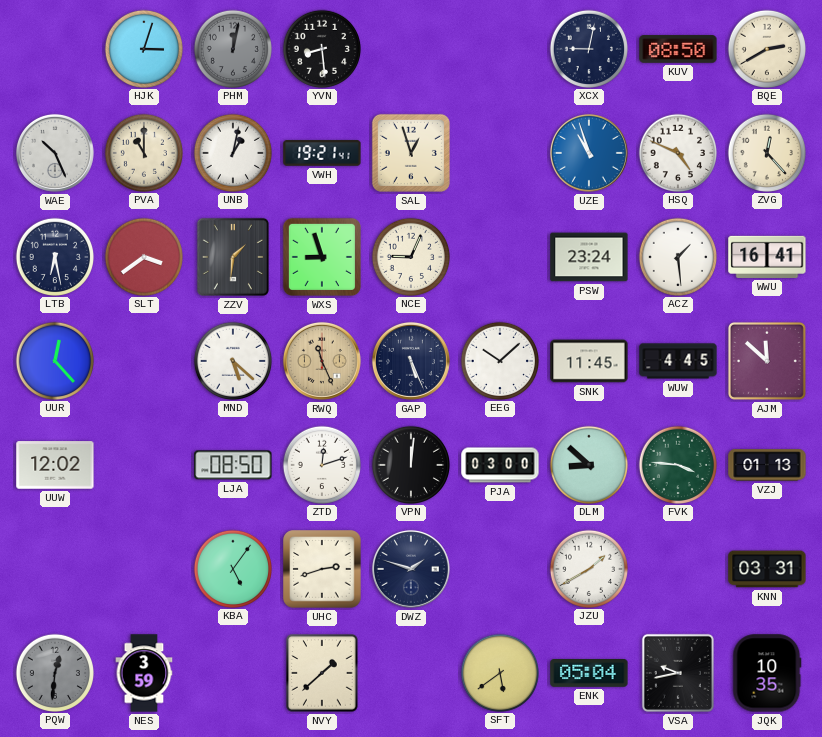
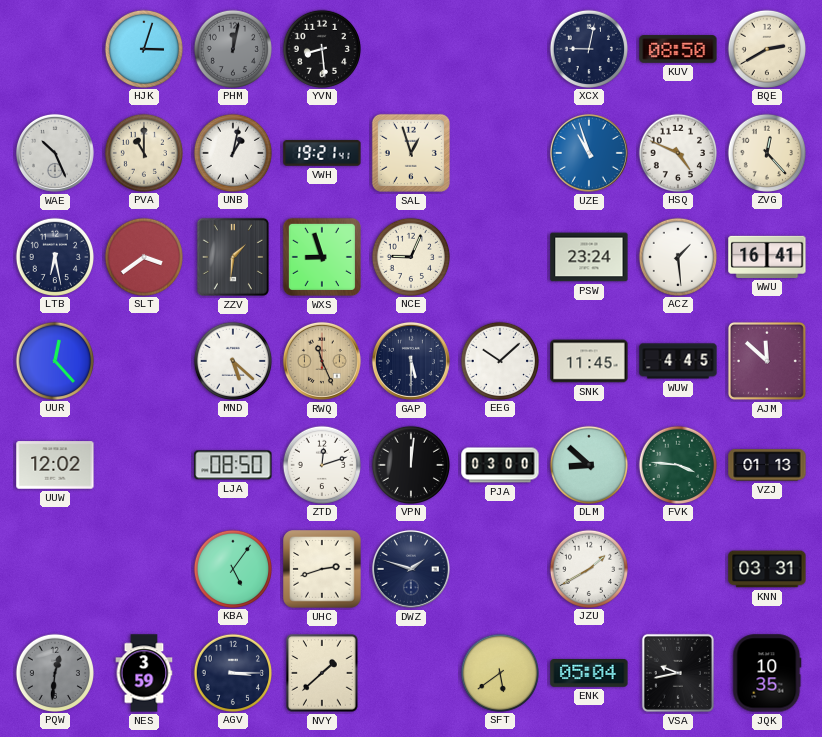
GAP: 5:26 -> 5:30 (411, 361)
AGV: none -> 3:15 (232, 672)
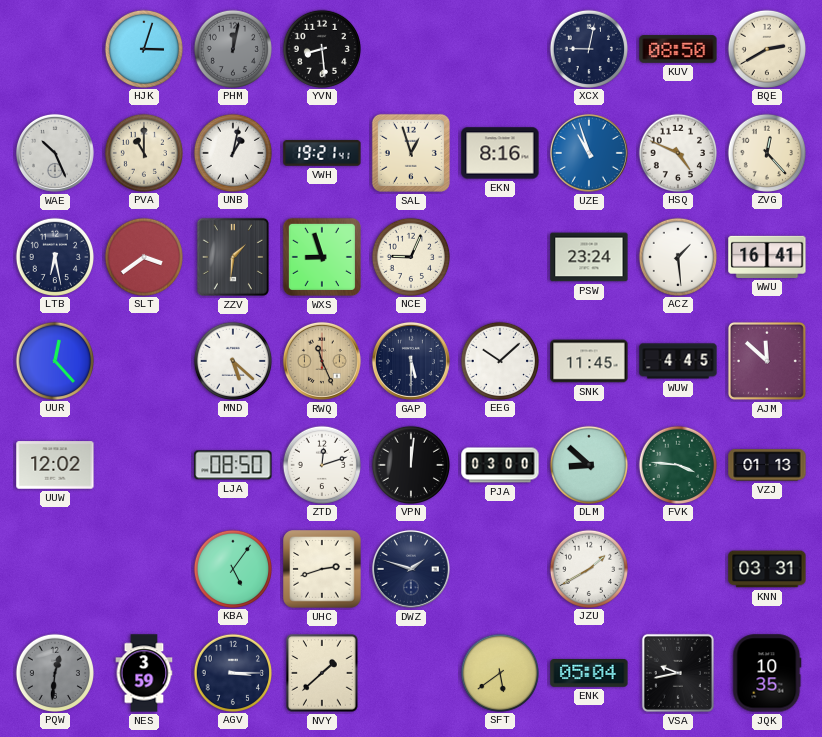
EKN: none -> 8:16 (500, 153)
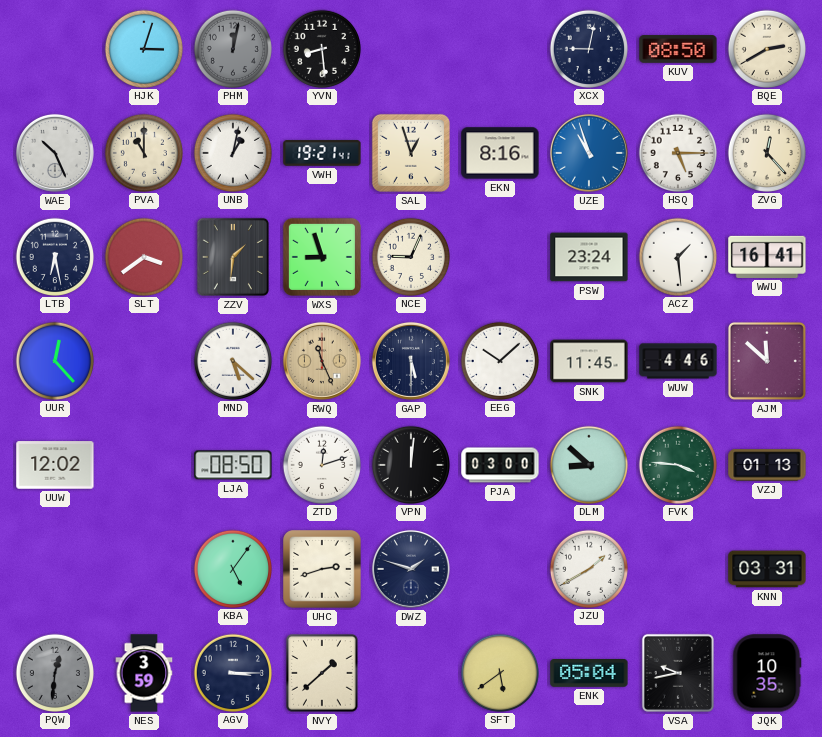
HSQ: 4:49 -> 5:15 (677, 152)
WUW: 4:45 -> 4:46 (678, 361)
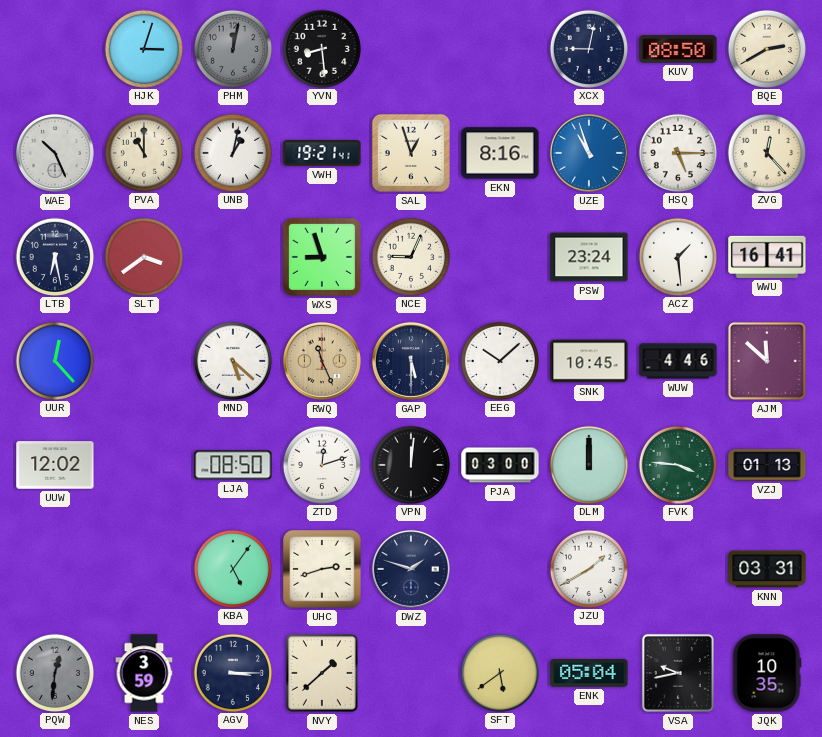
ZZV: 1:31 -> none (233, 257)
SNK: 11:45 -> 10:45 (589, 361)
DLM: 8:52 -> 12:00 (588, 464)
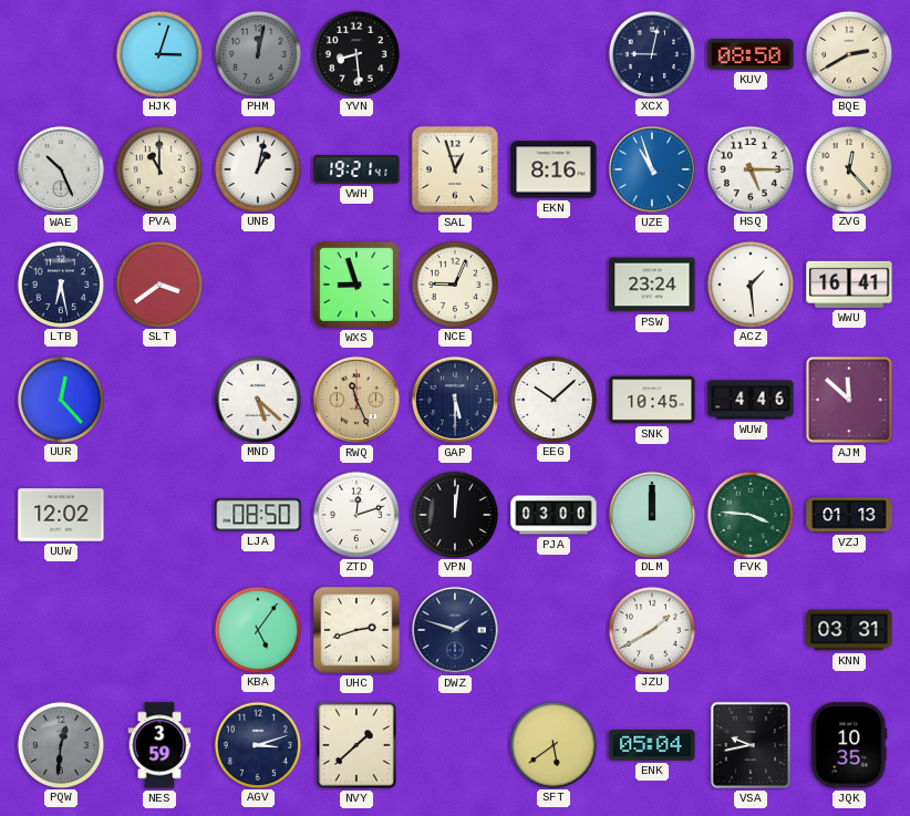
AGV: 3:15 -> 3:12 (257, 744)
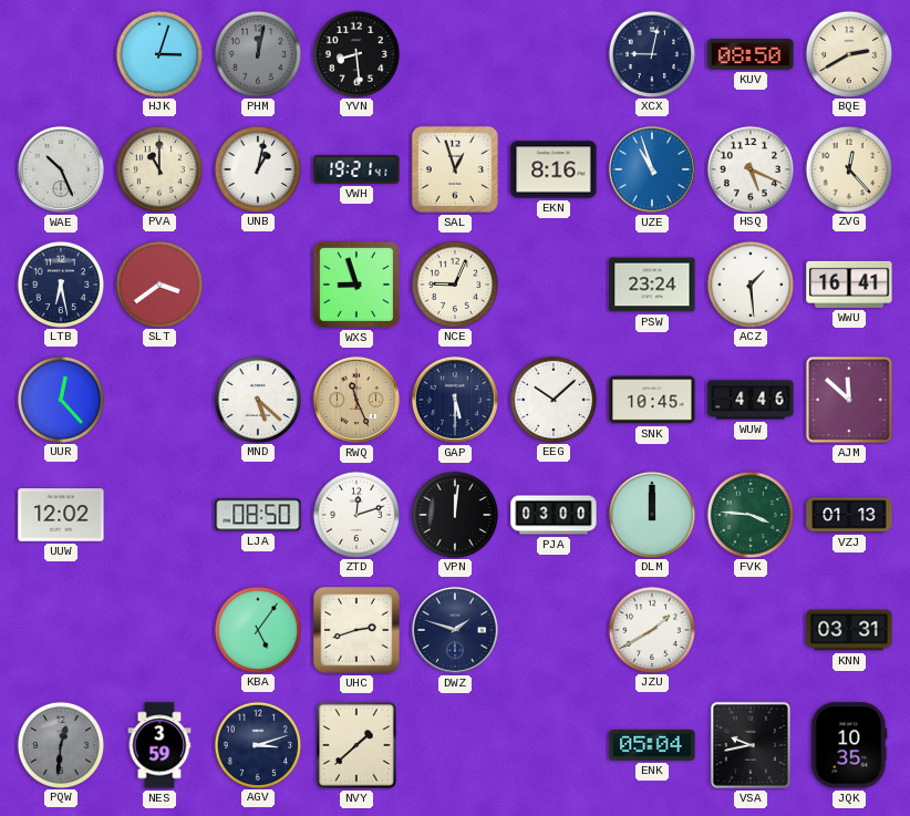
HSQ: 5:15 -> 5:19 (749, 168)
SFT: 5:39 -> none (552, 744)
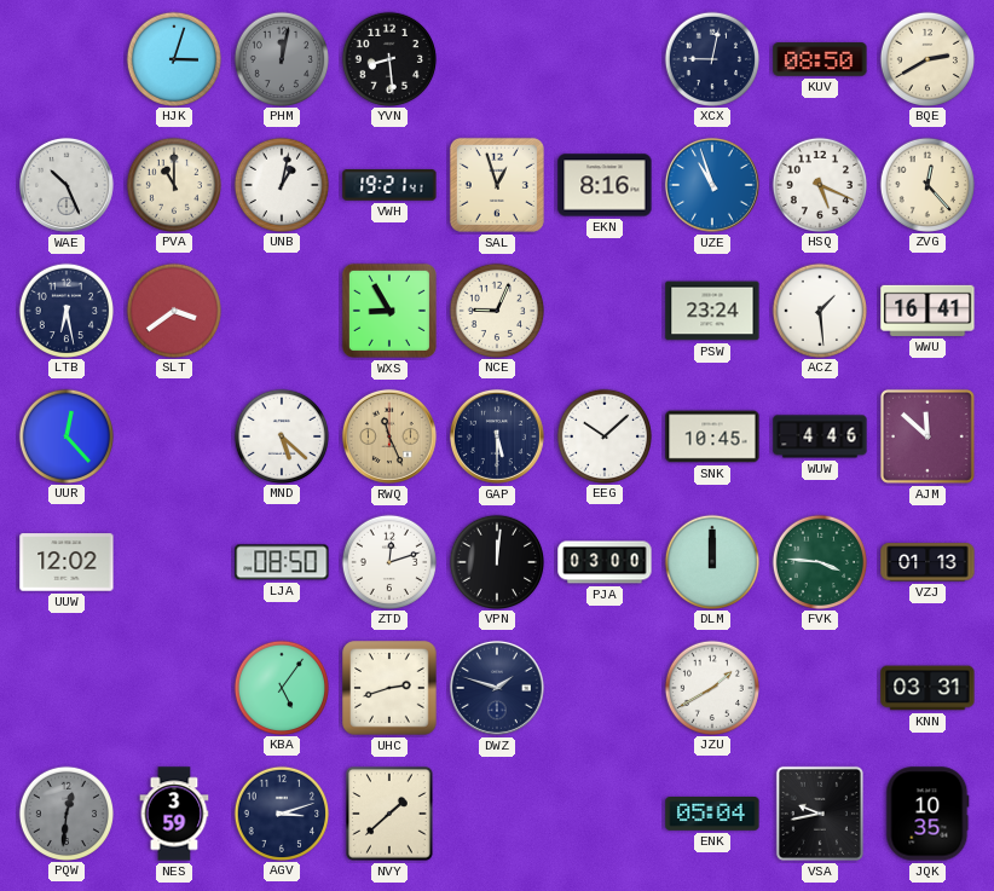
WXS: 8:57 -> 8:55 (389, 311)
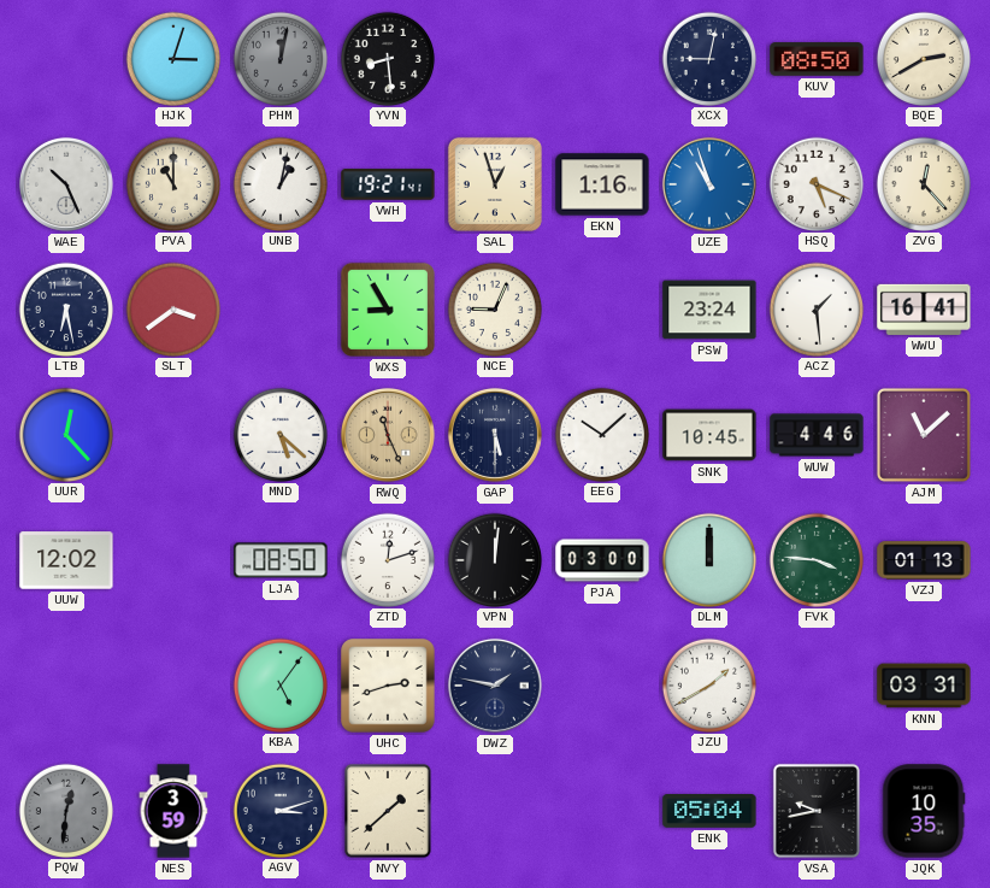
EKN: 8:16 -> 1:16 (602, 184)
AJM: 11:52 -> 11:08 (924, 435)
DWZ: 1:48 -> 1:47 (495, 686)
